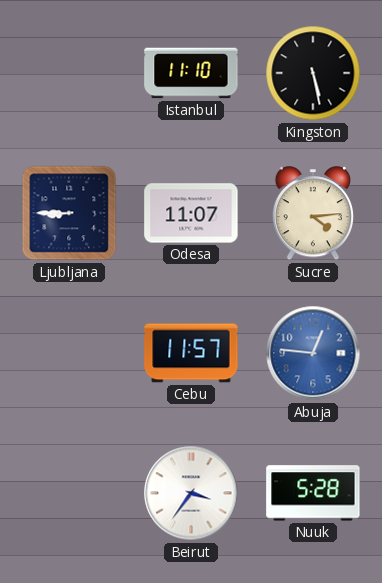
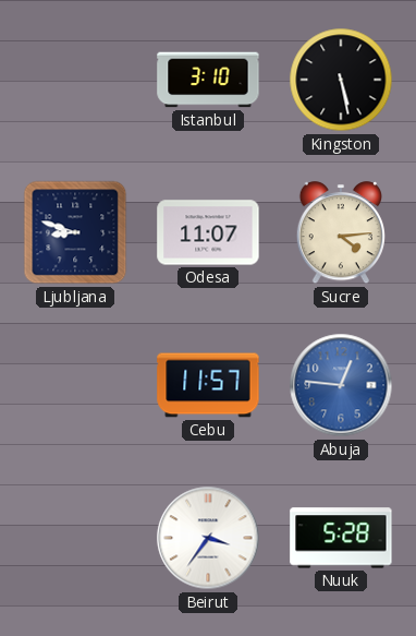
Istanbul: 11:10 -> 3:10 (208, 80)
Ljubljana: 8:45 -> 8:48 (75, 232)
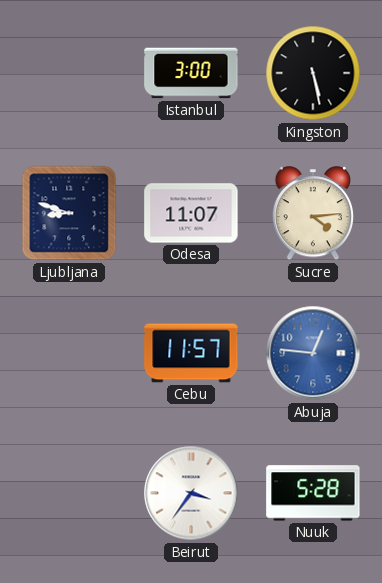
Istanbul: 3:10 -> 3:00 (191, 73)
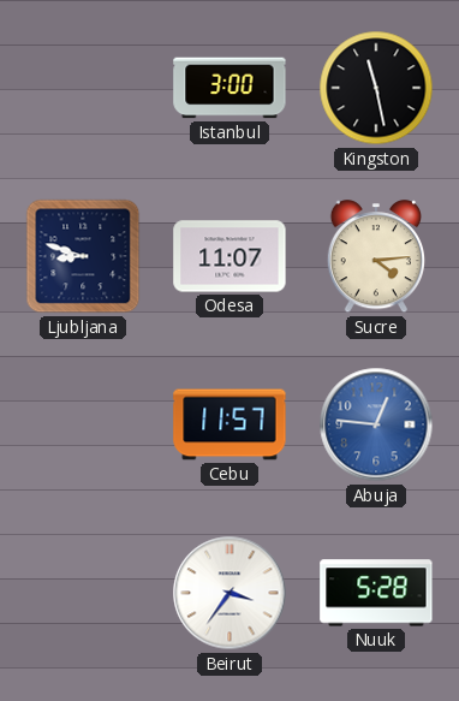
Kingston: 5:28 -> 11:28 (376, 88)
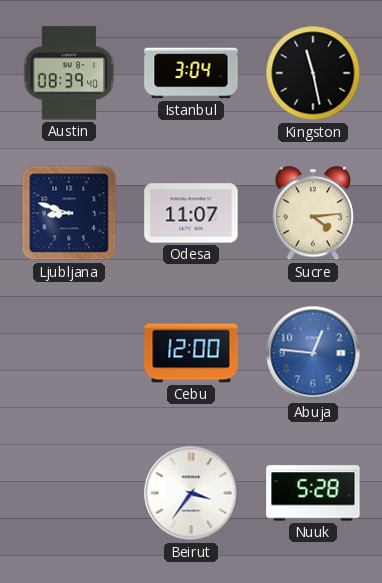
Austin: none -> 08:39 (69, 73)
Istanbul: 3:00 -> 3:04 (191, 73)
Cebu: 11:57 -> 12:00 (191, 353)
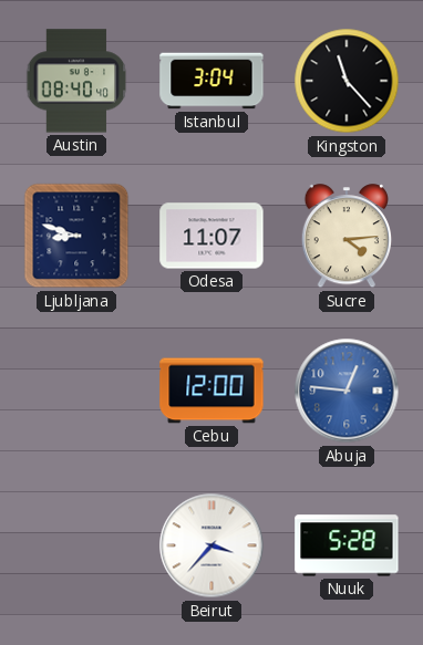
Austin: 08:39 -> 08:40 (76, 81)
Kingston: 11:28 -> 11:23 (347, 81)
Beirut: 3:36 -> 3:37 (211, 545)
